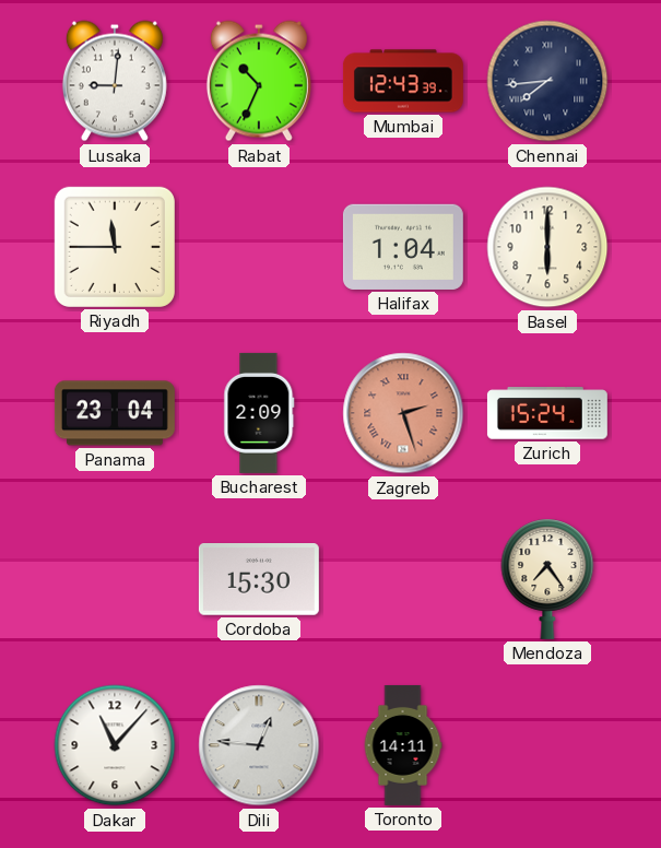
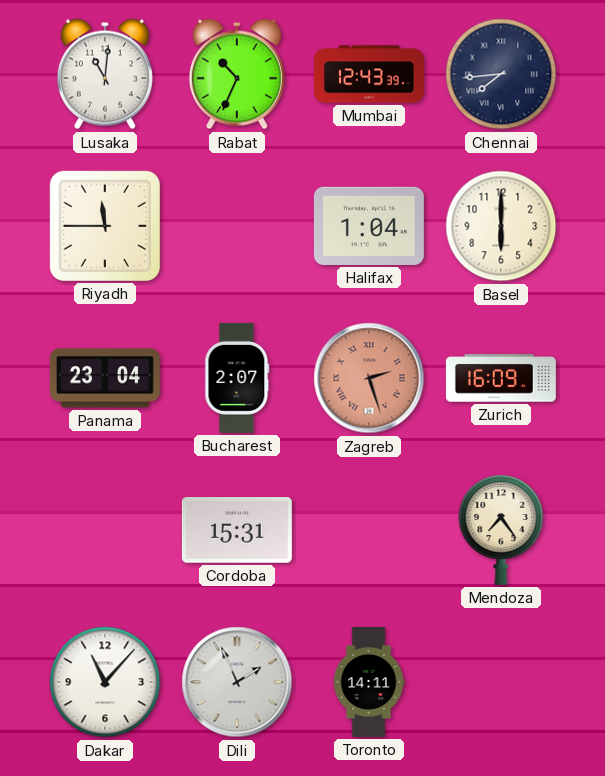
Lusaka: 9:01 -> 11:01 (105, 74)
Bucharest: 2:09 -> 2:07 (237, 378)
Zurich: 15:24 -> 16:09 (501, 378)
Cordoba: 15:30 -> 15:31 (237, 531)
Dili: 12:46 -> 1:56 (237, 682)
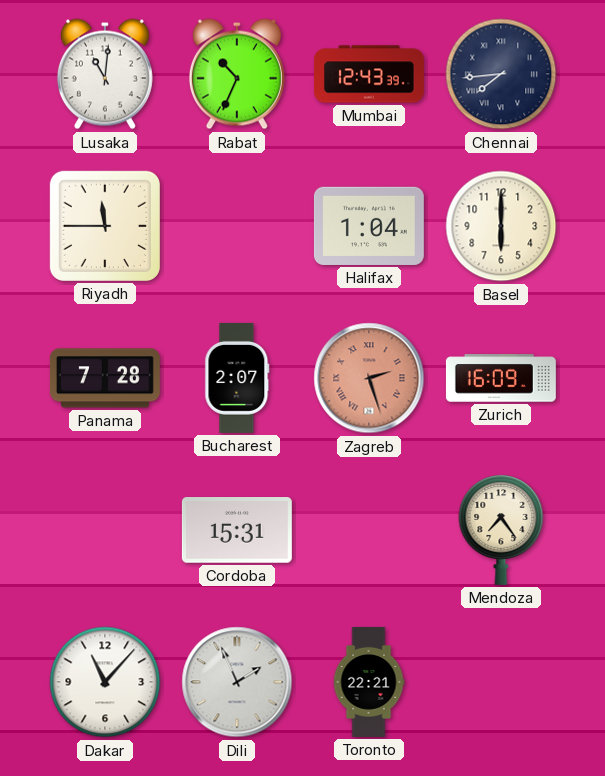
Panama: 23:04 -> 7:28 (105, 378)
Toronto: 14:11 -> 22:21 (369, 682)
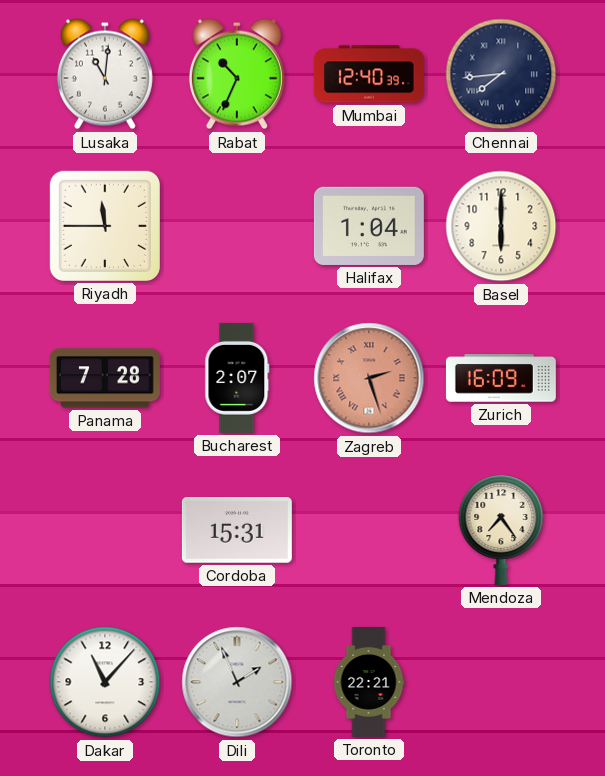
Mumbai: 12:43 -> 12:40 (369, 74)
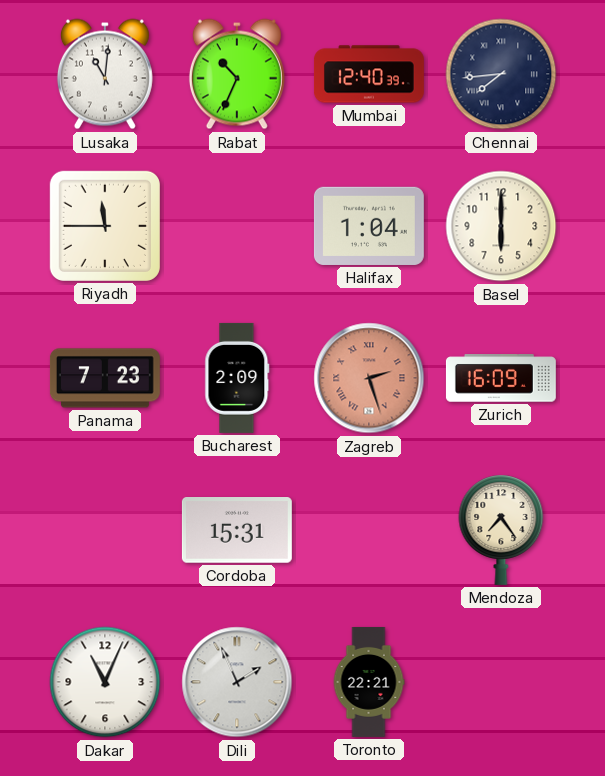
Panama: 7:28 -> 7:23 (105, 378)
Bucharest: 2:07 -> 2:09 (237, 378)
Dakar: 11:07 -> 11:04 (105, 682)
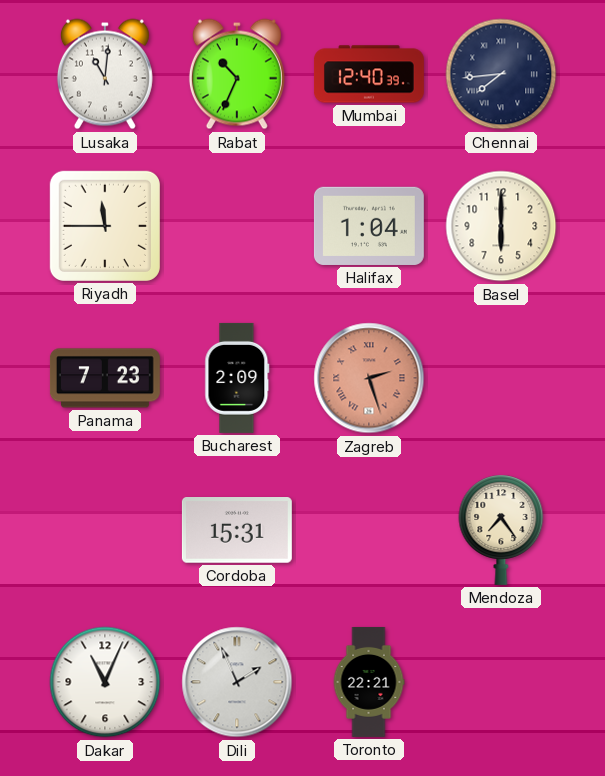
Zurich: 16:09 -> none (501, 378)
